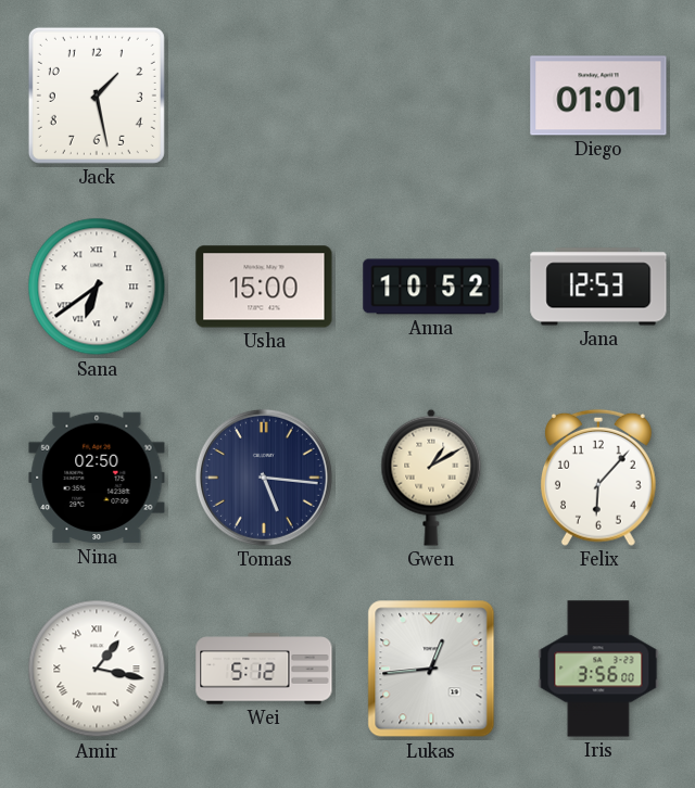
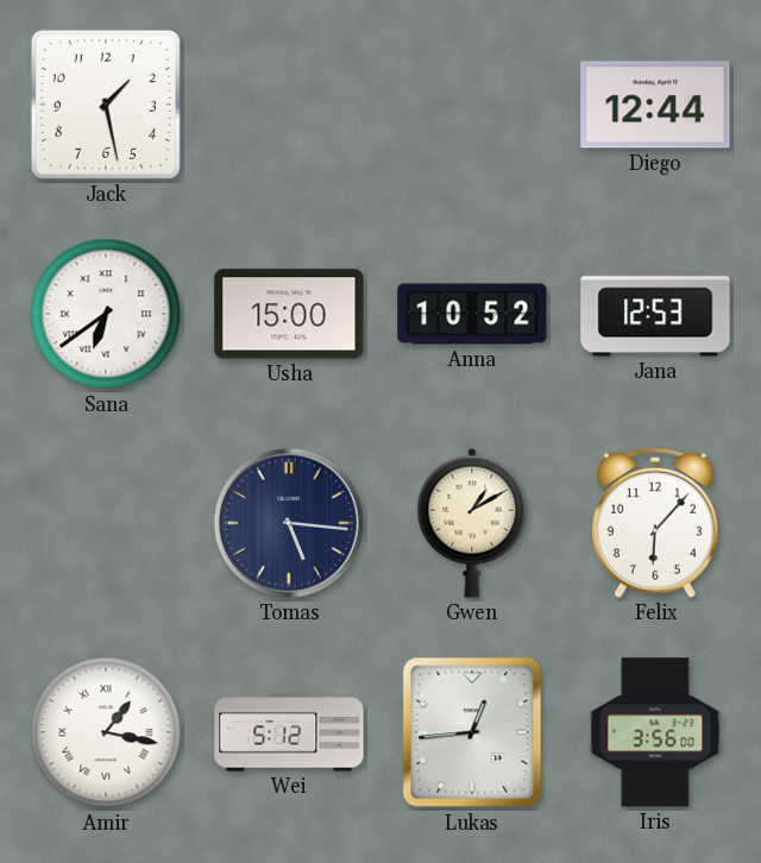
Diego: 01:01 -> 12:44 (655, 105)
Nina: 02:50 -> none (97, 478)
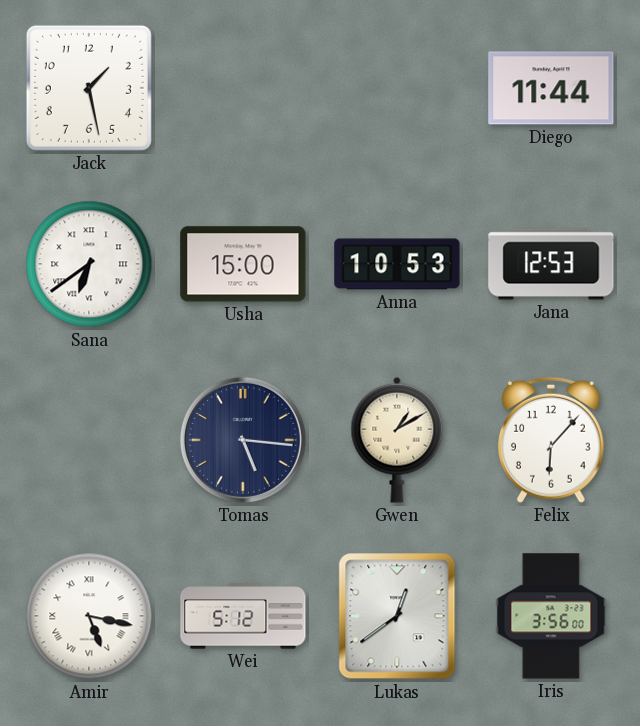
Diego: 12:44 -> 11:44 (551, 88)
Anna: 10:52 -> 10:53 (397, 264)
Amir: 1:17 -> 5:17 (89, 616)
Lukas: 12:44 -> 12:39 (397, 616)
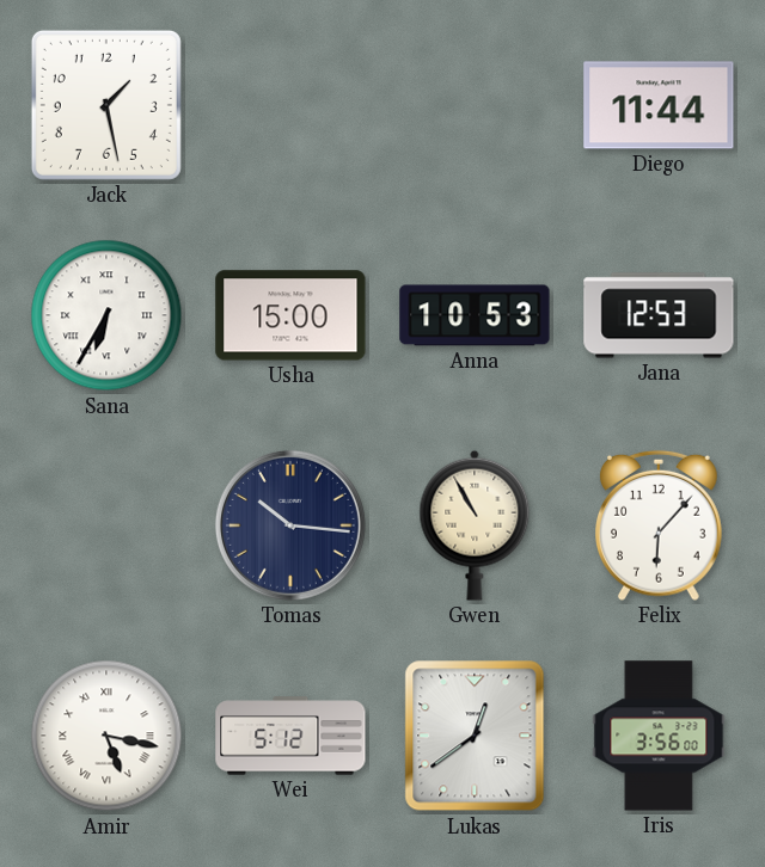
Sana: 6:39 -> 6:35 (106, 315)
Tomas: 5:16 -> 10:16 (290, 525)
Gwen: 1:10 -> 10:55 (475, 525)
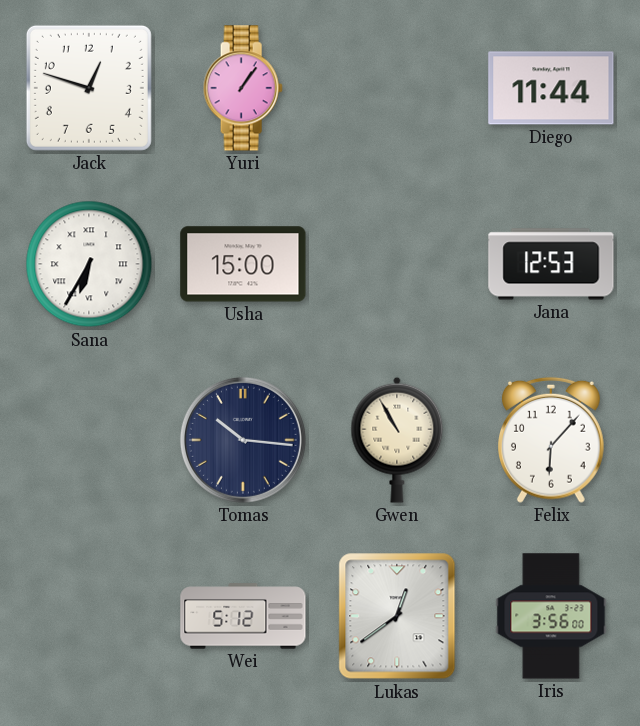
Jack: 1:28 -> 12:48 (89, 88)
Yuri: none -> 1:06 (243, 88)
Anna: 10:53 -> none (475, 315)
Amir: 5:17 -> none (106, 736)
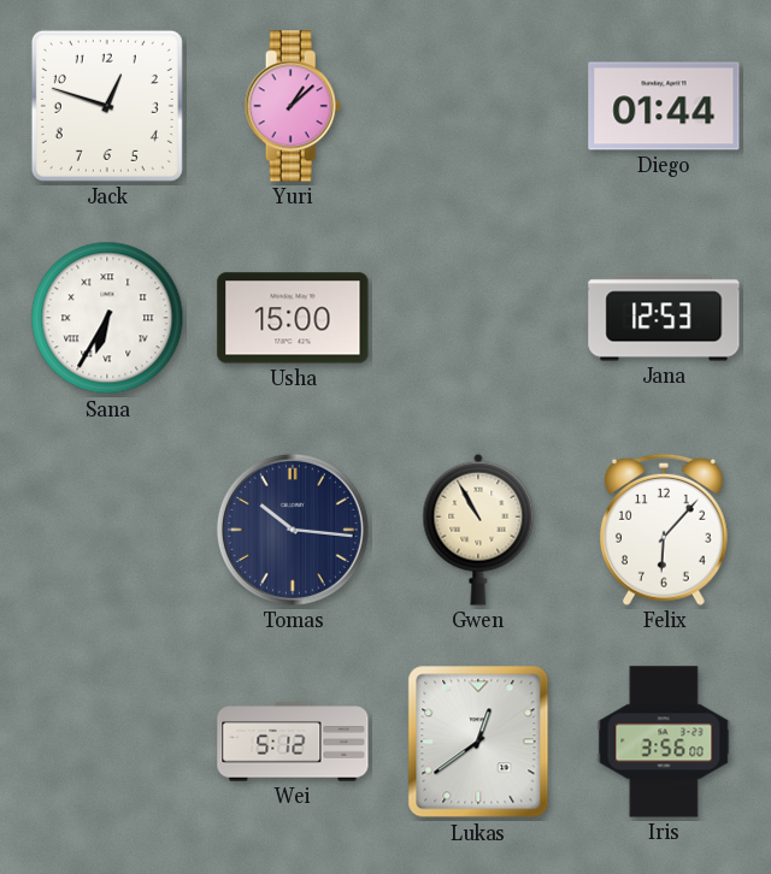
Yuri: 1:06 -> 1:08 (293, 106)
Diego: 11:44 -> 01:44 (664, 106)
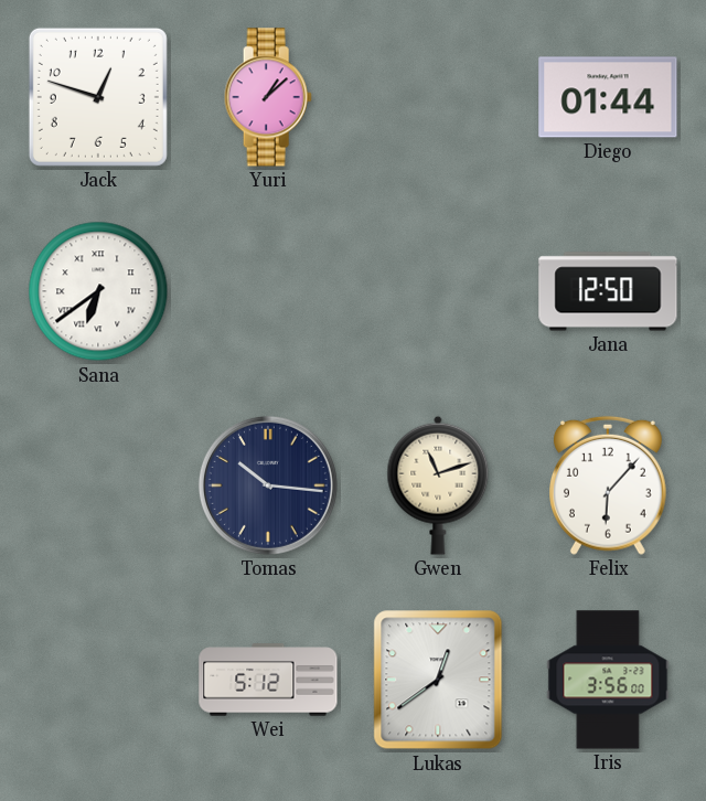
Sana: 6:35 -> 6:39 (98, 291)
Usha: 15:00 -> none (293, 318)
Jana: 12:53 -> 12:50 (608, 291)
Gwen: 10:55 -> 11:12 (438, 485)
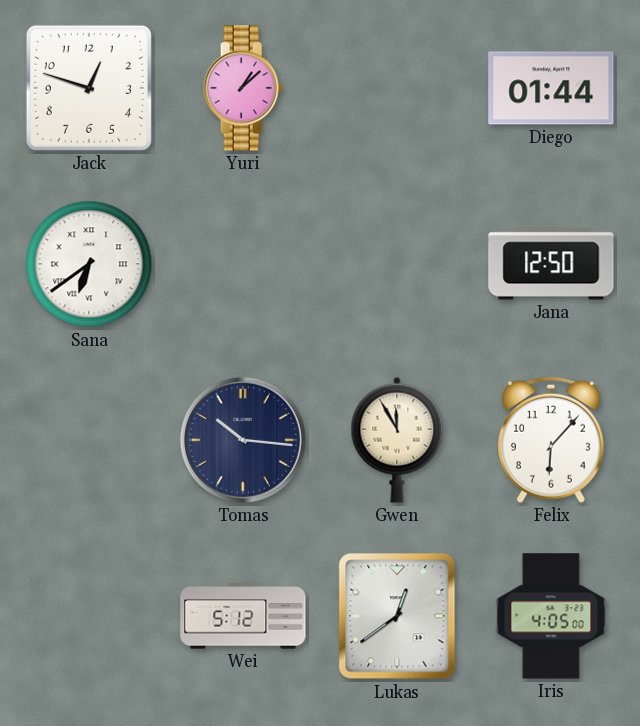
Gwen: 11:12 -> 11:55 (397, 440)
Iris: 3:56 -> 4:05 (551, 616)
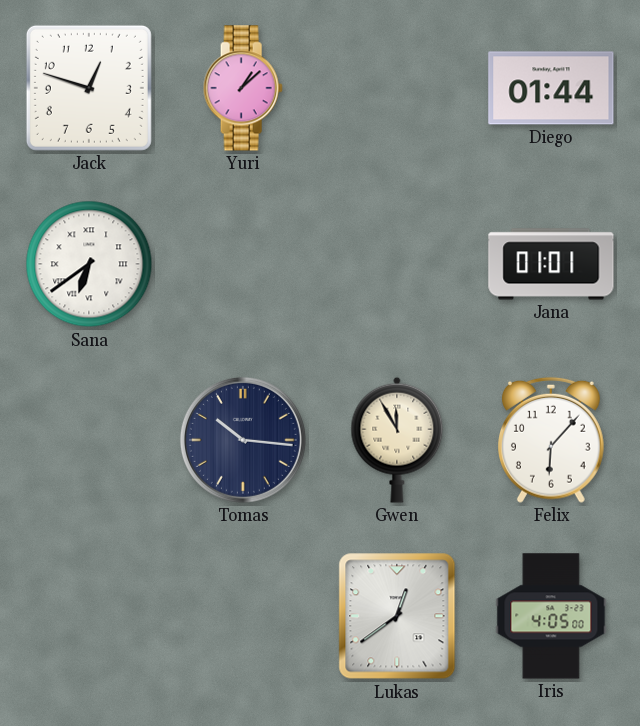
Jana: 12:50 -> 01:01 (551, 264)
Wei: 5:12 -> none (243, 616)
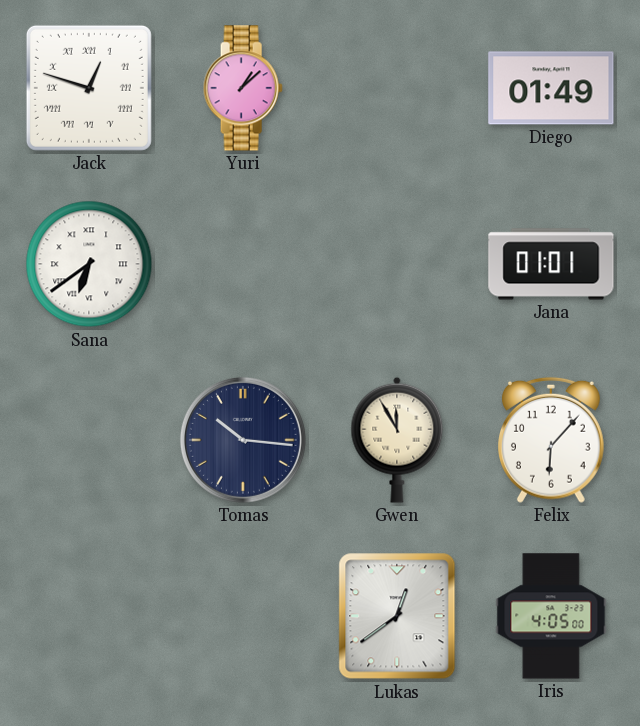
Jack numerals: Arabic -> Roman (89, 88)
Diego: 01:44 -> 01:49 (551, 88)
